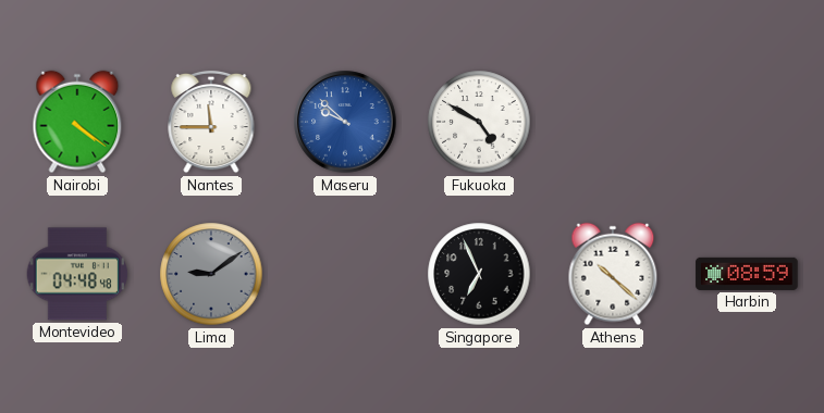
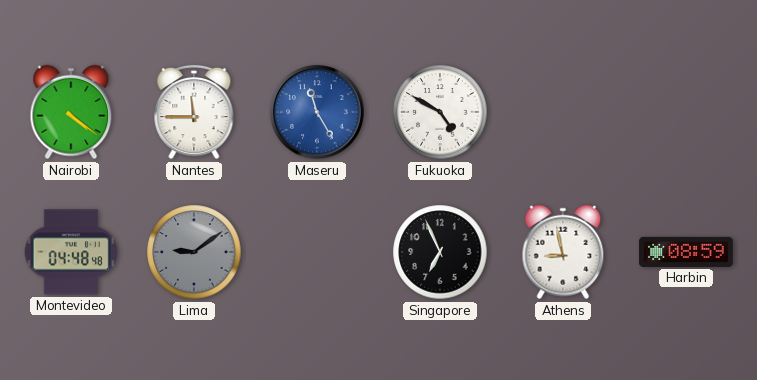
Maseru: 9:52 -> 11:25 (317, 112)
Athens: 10:22 -> 8:58 (563, 252)
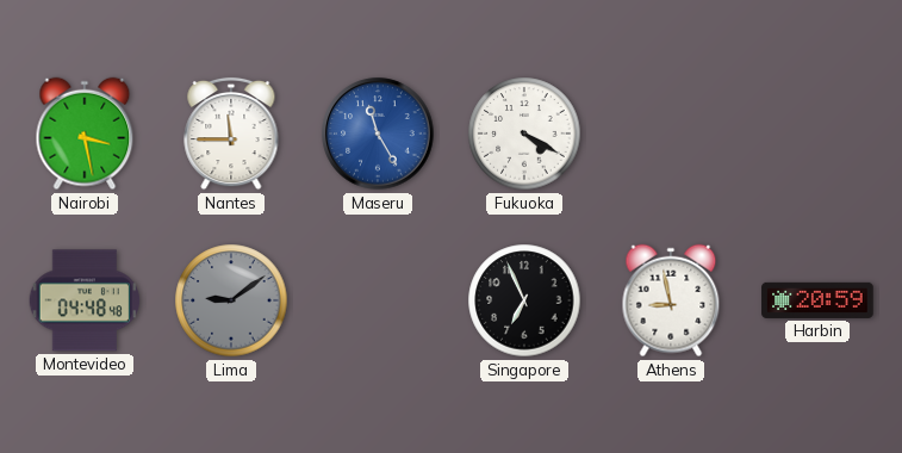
Nairobi: 4:21 -> 3:28 (85, 134)
Fukuoka: 4:50 -> 4:20 (524, 134)
Harbin: 08:59 -> 20:59 (817, 300)
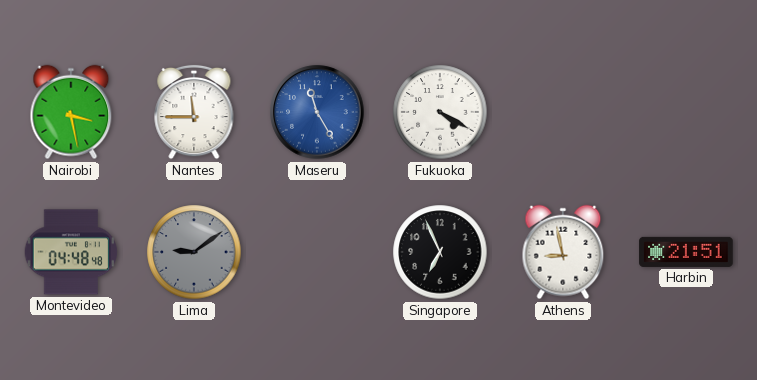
Harbin: 20:59 -> 21:51 (686, 252)
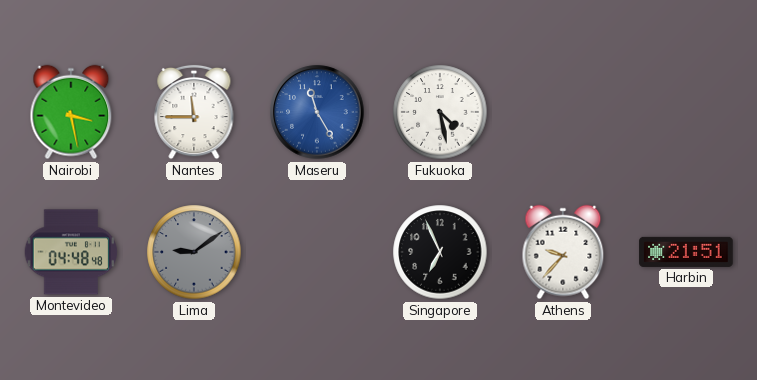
Fukuoka: 4:20 -> 4:28 (440, 112)
Athens: 8:58 -> 9:37 (563, 252)
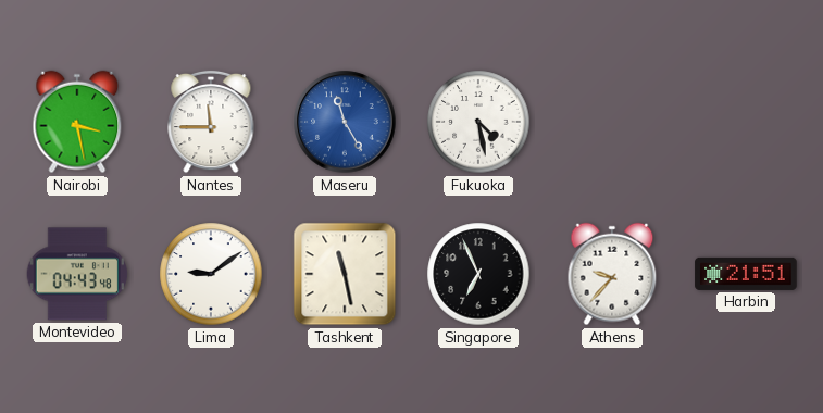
Montevideo: 04:48 -> 04:43 (77, 274)
Lima dial: grey -> white (211, 274)
Tashkent: none -> 11:28 (345, 274)
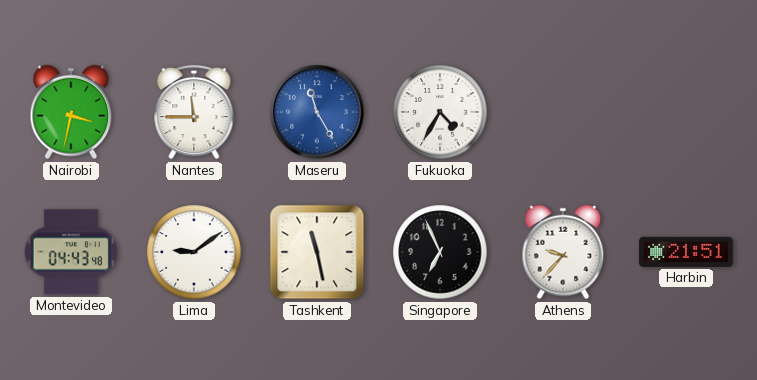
Nairobi: 3:28 -> 3:32 (71, 112)
Fukuoka: 4:28 -> 4:35 (440, 112)
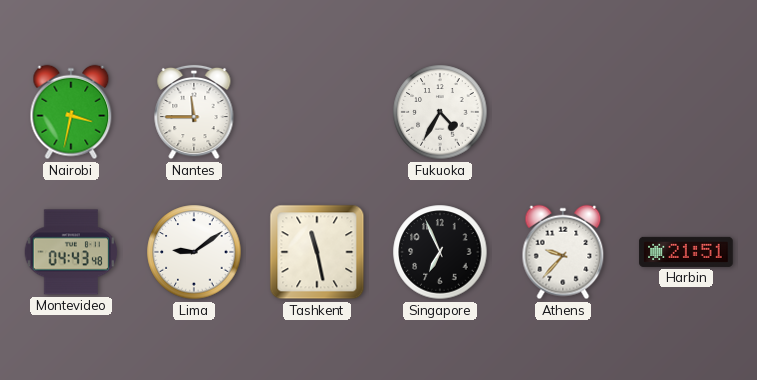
Maseru: 11:25 -> none (317, 112)
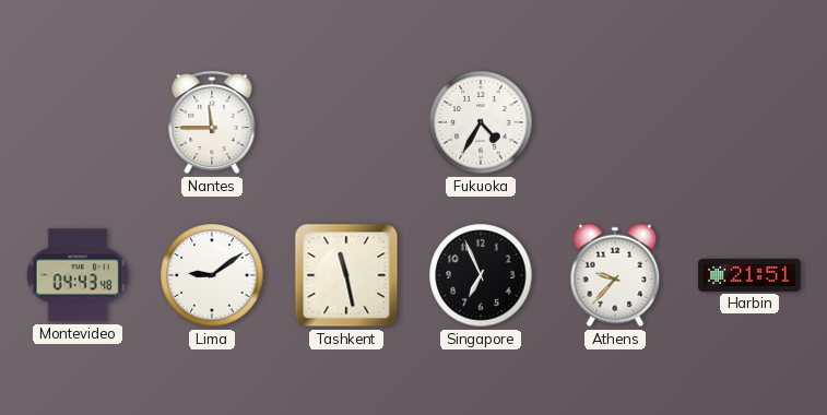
Nairobi: 3:32 -> none (71, 112)
